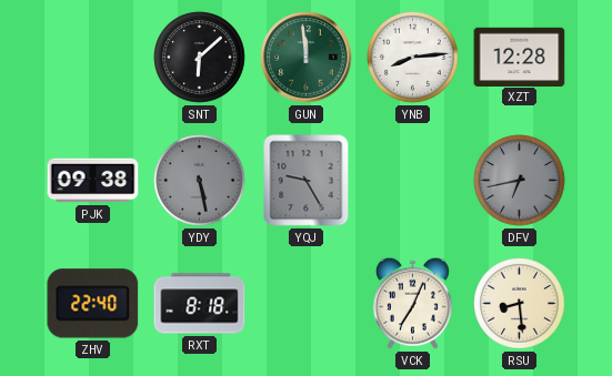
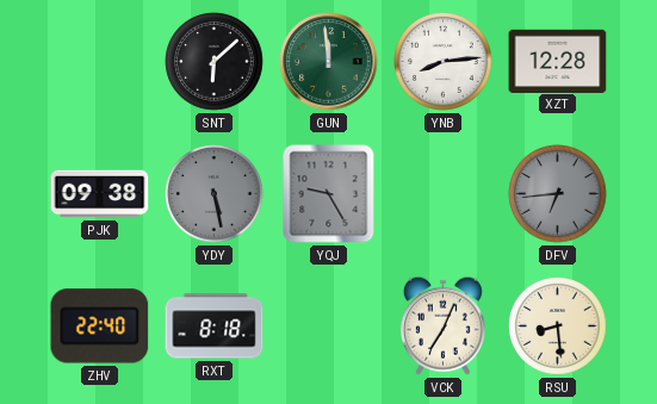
DFV: 6:43 -> 6:44 (558, 194)
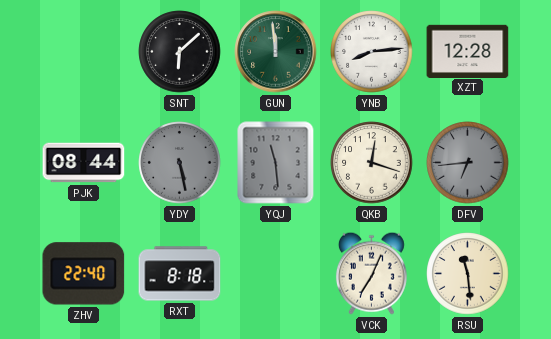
PJK: 09:38 -> 08:44 (84, 163)
YQJ: 9:25 -> 11:29 (276, 163)
QKB: none -> 12:18 (372, 163)
RSU: 8:29 -> 11:29 (468, 274)
